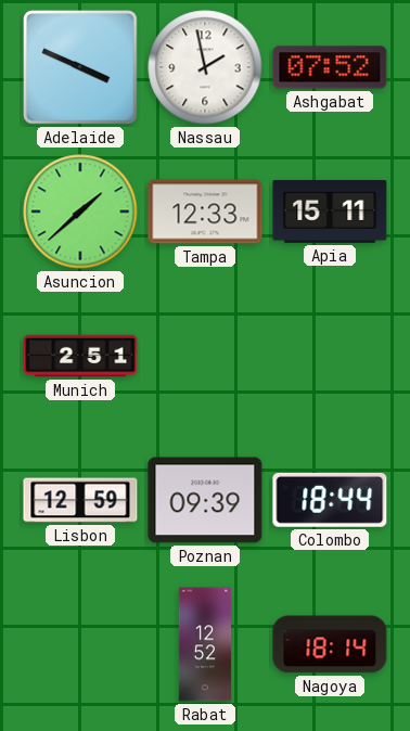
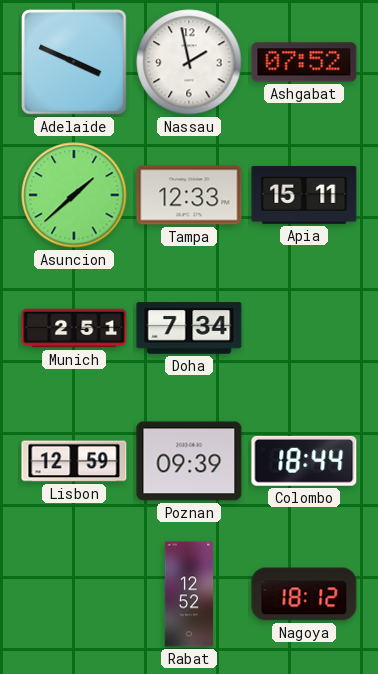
Doha: none -> 7:34 (189, 328)
Nagoya: 18:14 -> 18:12 (304, 594)
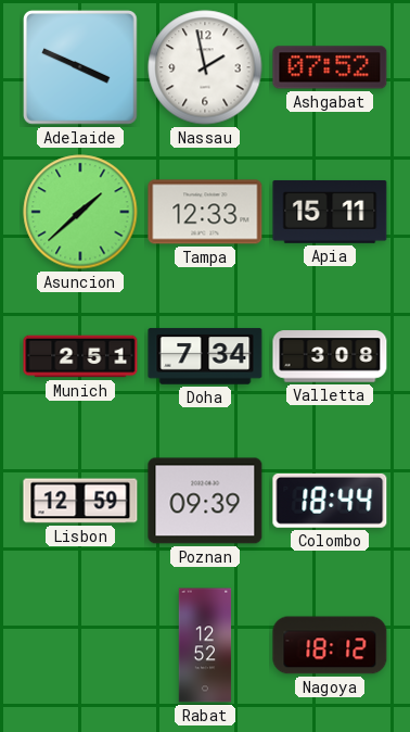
Valletta: none -> 3:08 (330, 356)
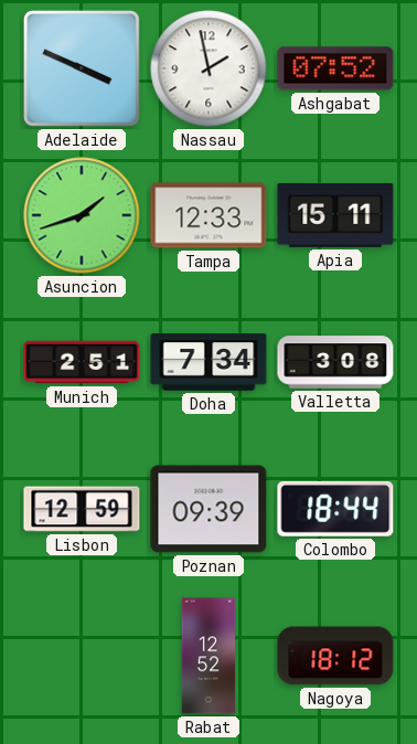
Asuncion: 1:38 -> 1:42 (82, 215)
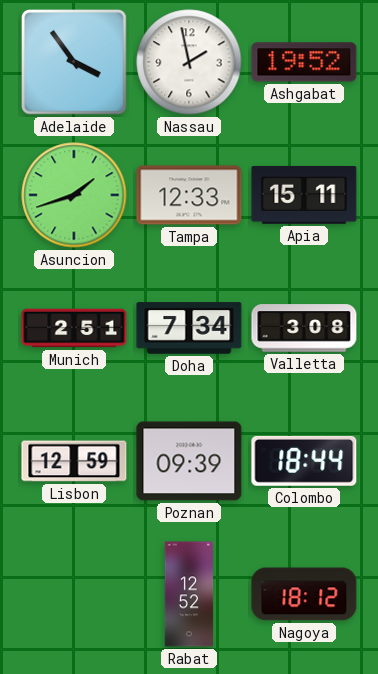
Adelaide: 3:49 -> 3:54 (75, 63)
Ashgabat: 07:52 -> 19:52 (304, 62)
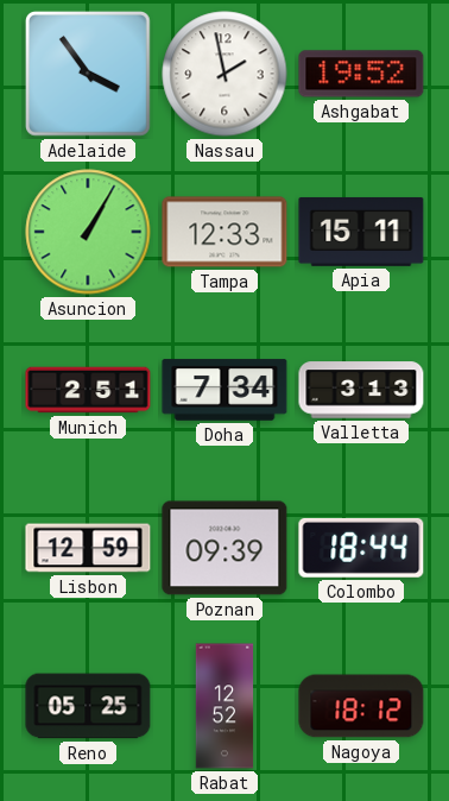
Asuncion: 1:42 -> 1:05 (88, 232)
Valletta: 3:08 -> 3:13 (361, 390)
Reno: none -> 05:25 (88, 706)
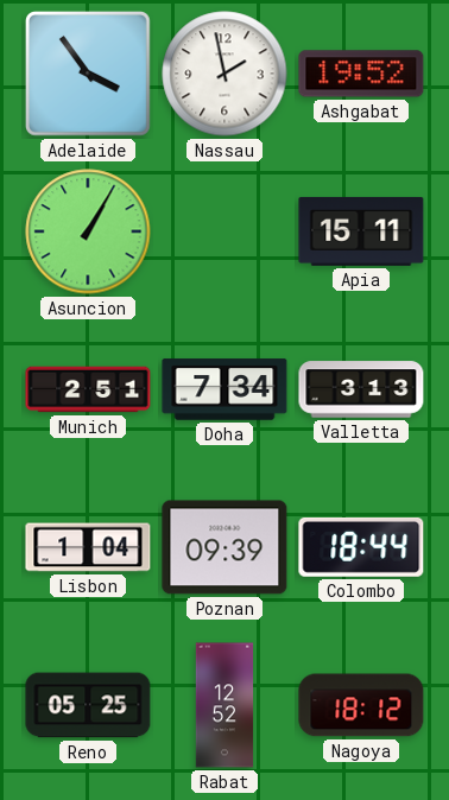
Tampa: 12:33 -> none (224, 232)
Lisbon: 12:59 -> 1:04 (88, 547)
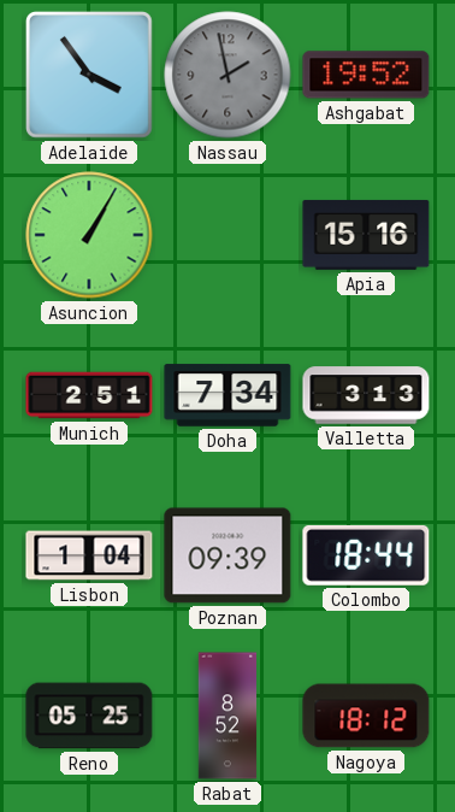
Nassau dial: white -> grey (227, 75)
Apia: 15:11 -> 15:16 (366, 235)
Rabat: 12:52 -> 8:52 (227, 716)
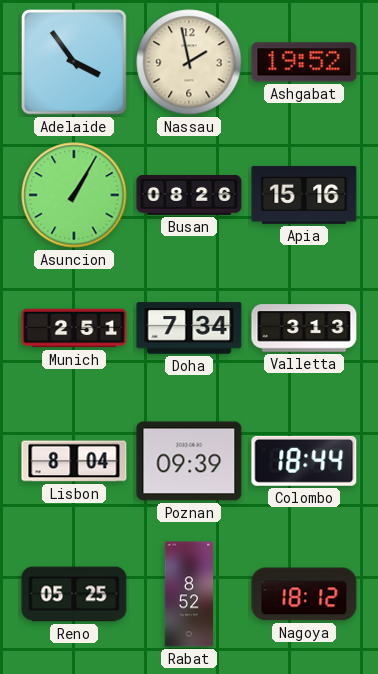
Nassau dial: grey -> cream (189, 62)
Busan: none -> 08:26 (189, 195)
Lisbon: 1:04 -> 8:04 (74, 461)
